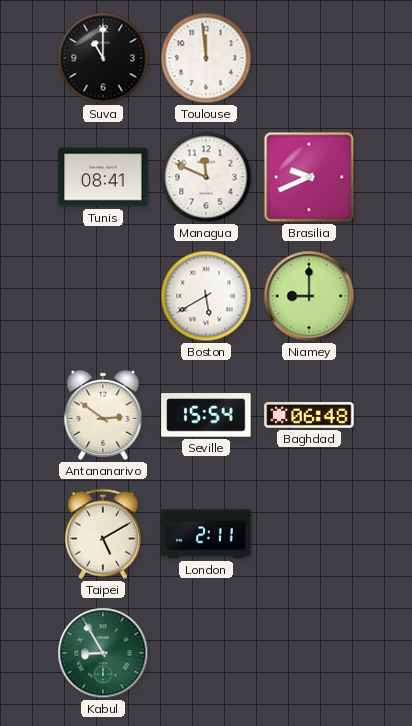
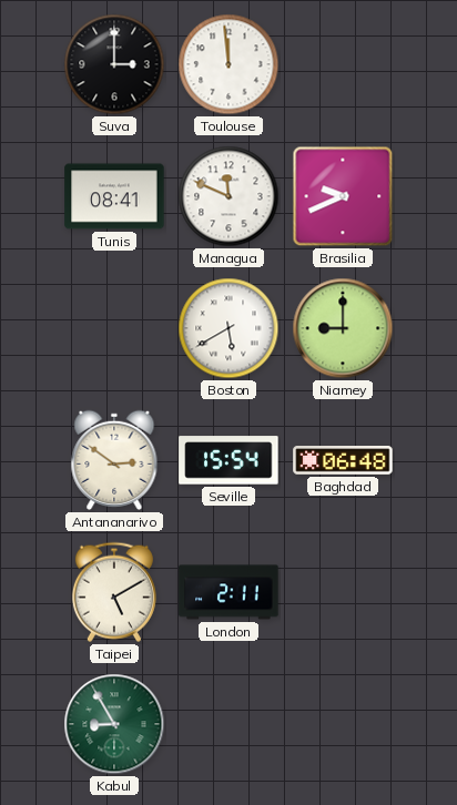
Suva: 11:00 -> 3:00 (114, 64)
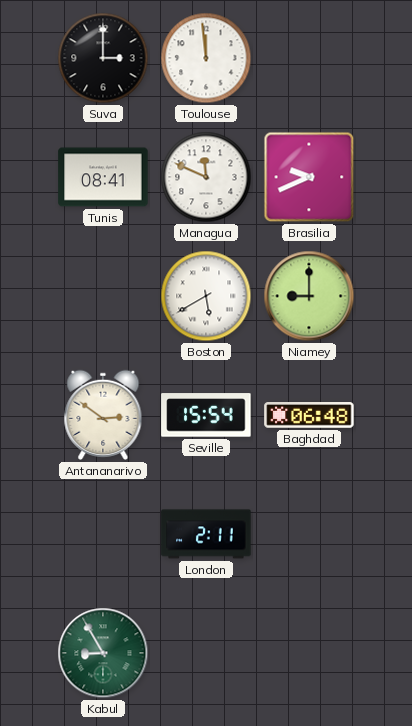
Taipei: 5:10 -> none (114, 592)
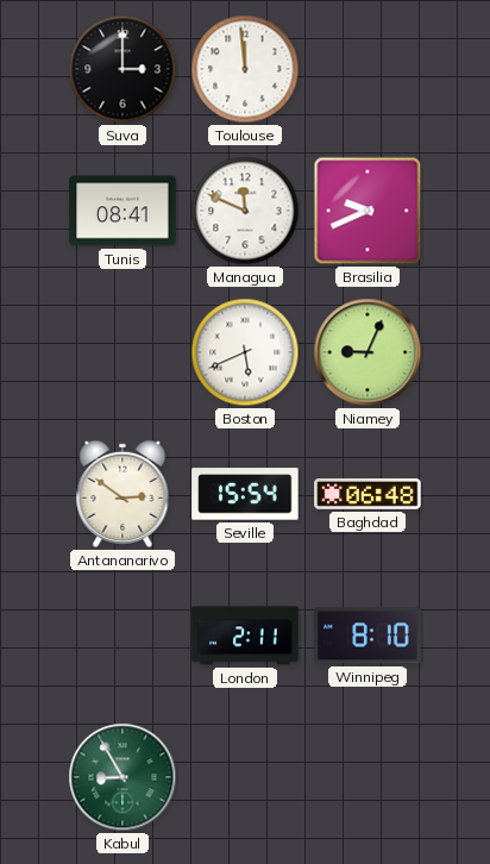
Boston: 5:40 -> 5:41 (245, 352)
Niamey: 9:00 -> 9:04 (367, 352)
Winnipeg: none -> 8:10 (367, 636)
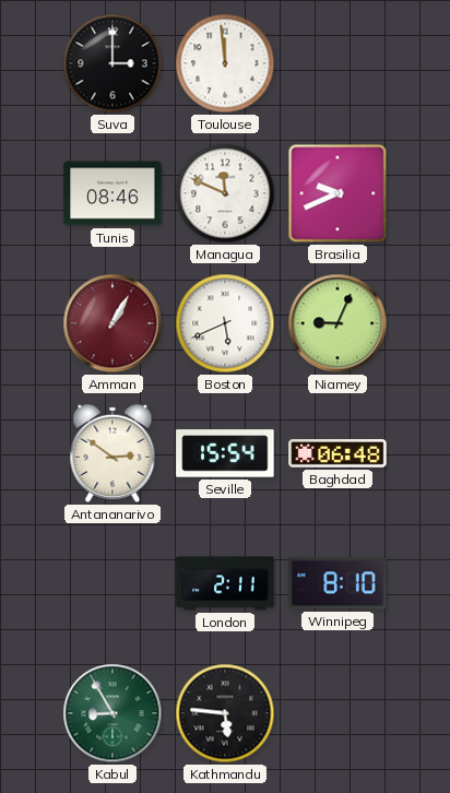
Tunis: 08:41 -> 08:46 (112, 193)
Amman: none -> 1:05 (112, 323)
Kathmandu: none -> 5:46 (225, 713)
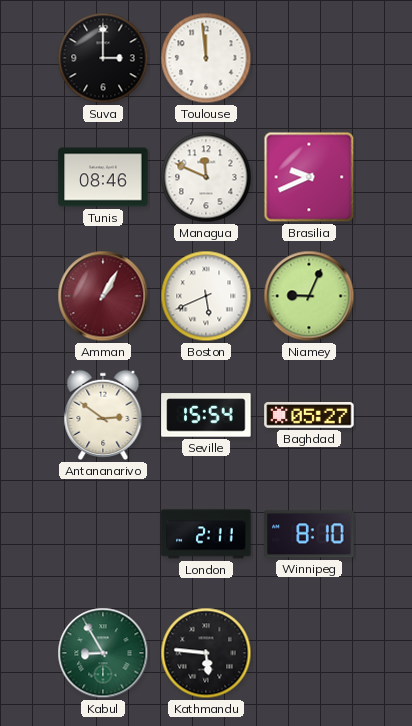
Baghdad: 06:48 -> 05:27 (309, 415)
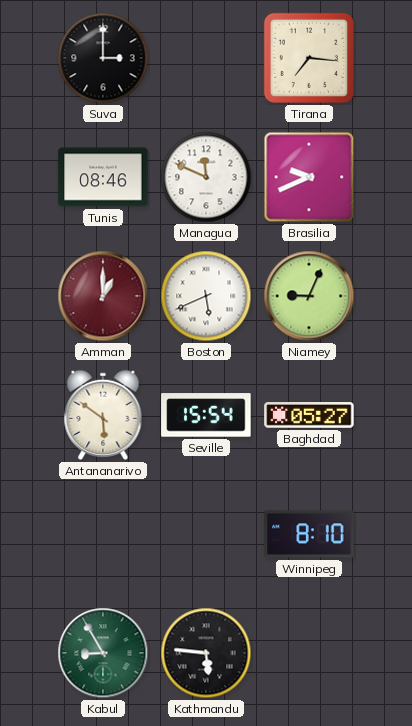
Toulouse: 11:59 -> none (206, 58)
Tirana: none -> 7:16 (309, 58)
Amman: 1:05 -> 1:00 (103, 296)
Antananarivo: 2:51 -> 5:51 (103, 415)
London: 2:11 -> none (206, 534)
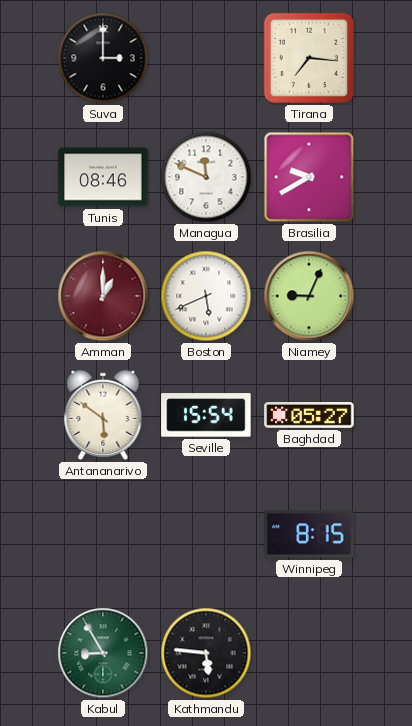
Brasilia: 9:41 -> 9:40 (309, 177)
Winnipeg: 8:10 -> 8:15 (309, 534)
